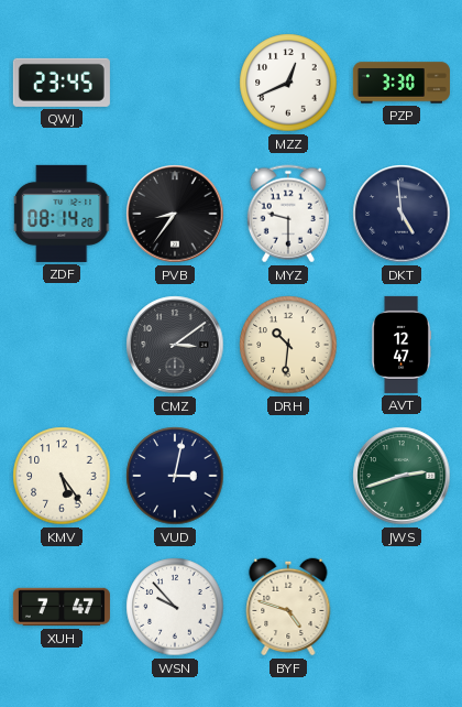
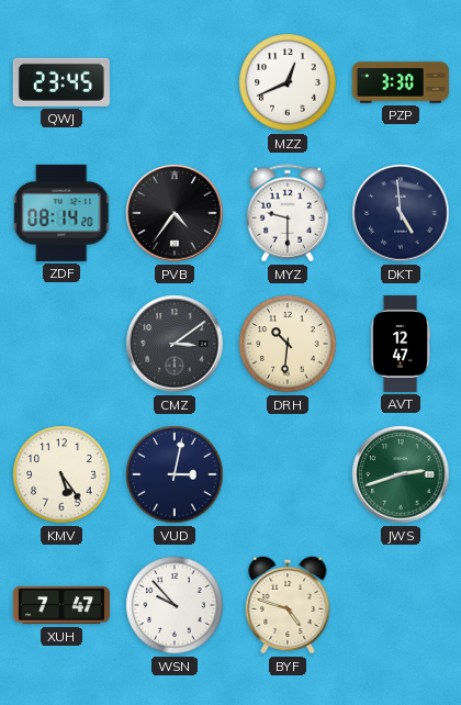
PVB: 8:36 -> 4:36 (175, 213)
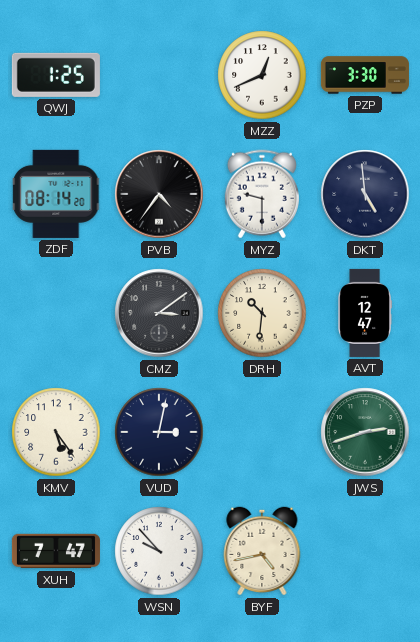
QWJ: 23:45 -> 1:25 (56, 75)
BYF: 4:48 -> 4:43 (262, 551)
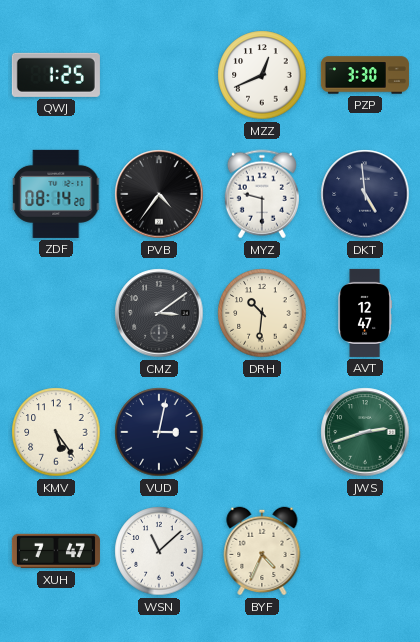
WSN: 9:53 -> 11:08 (159, 551)
BYF: 4:43 -> 4:34 (262, 551)
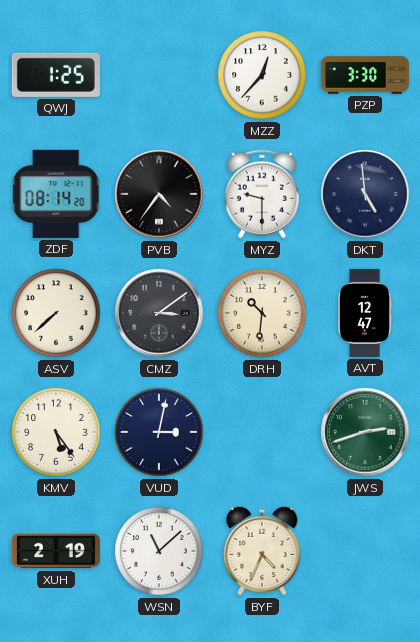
MZZ: 12:41 -> 12:37 (262, 75)
ASV: none -> 7:38 (56, 313)
XUH: 7:47 -> 2:19 (56, 551)
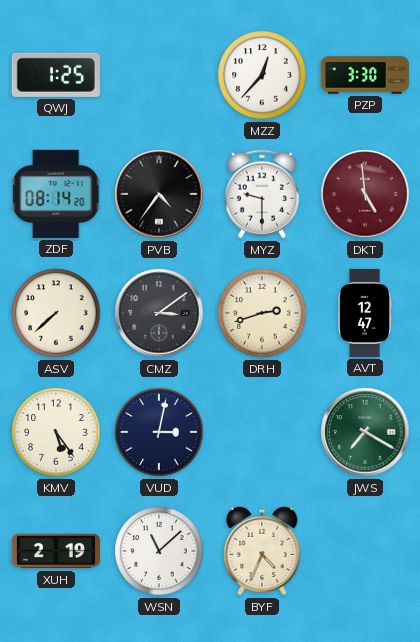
DKT dial: navy -> burgundy (365, 194)
DRH: 10:31 -> 2:42 (262, 313)
JWS: 2:42 -> 7:20 (365, 432)
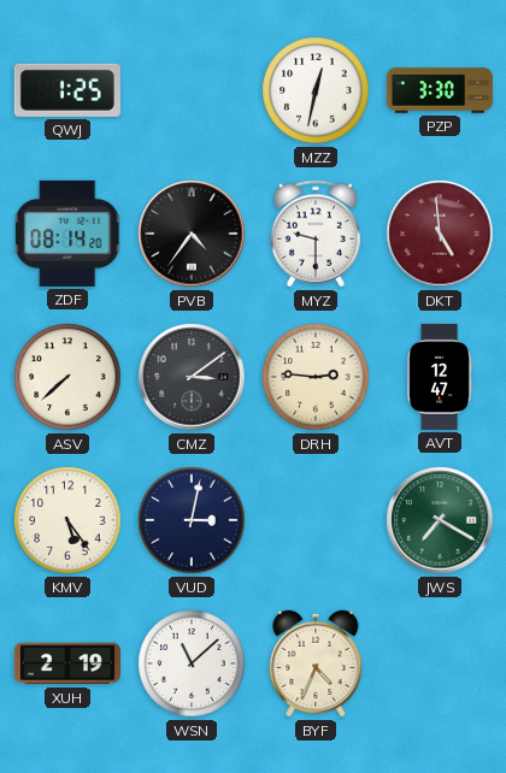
MZZ: 12:37 -> 12:32 (316, 90)
DRH: 2:42 -> 2:46 (316, 377)
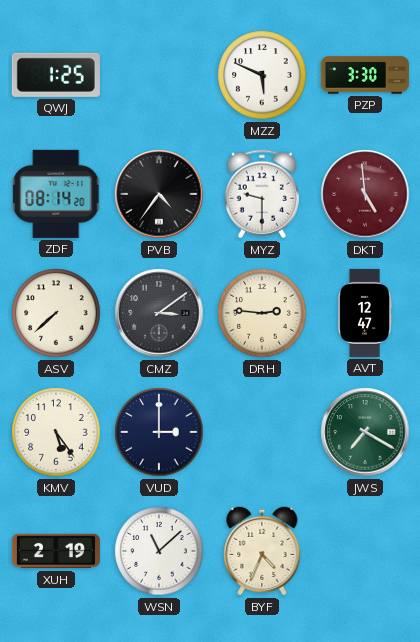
MZZ: 12:32 -> 5:49 (262, 75)
VUD: 3:02 -> 3:00 (159, 432)
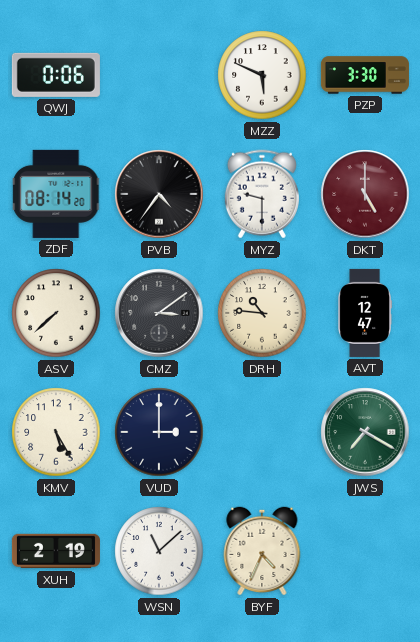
QWJ: 1:25 -> 0:06 (56, 75)
DKT: 4:59 -> 5:00 (365, 194)
DRH: 2:46 -> 10:46 (262, 313)
KMV: 5:24 -> 5:25 (56, 432)
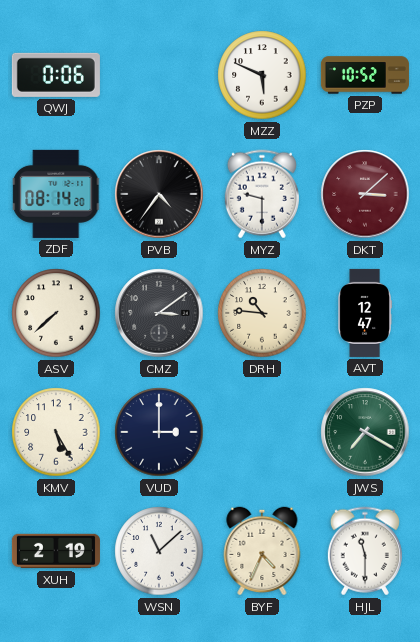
PZP: 3:30 -> 10:52 (365, 75)
DKT: 5:00 -> 3:08 (365, 194)
HJL: none -> 11:30 (365, 551)
